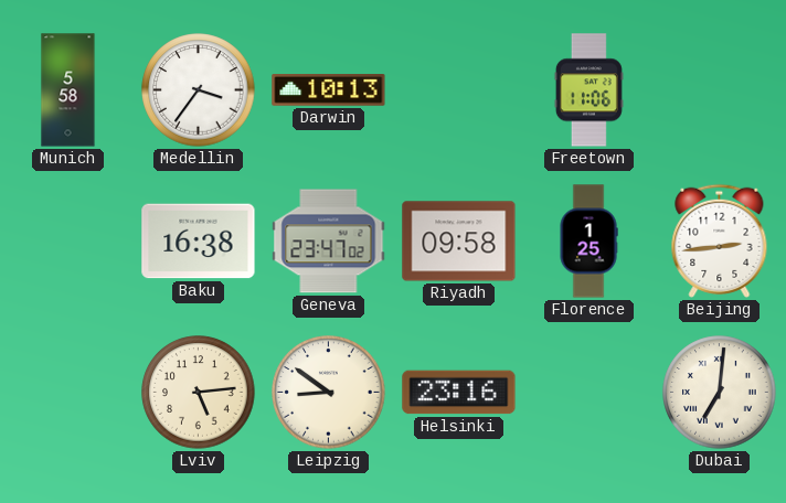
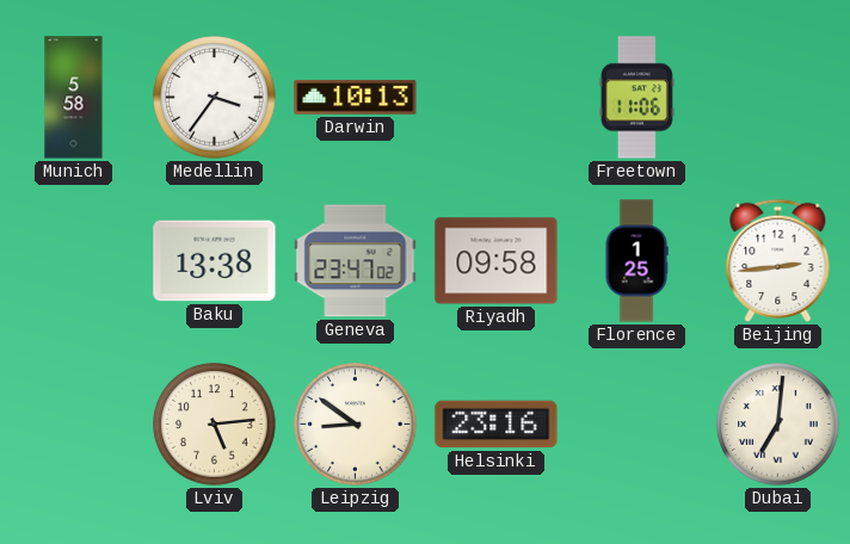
Baku: 16:38 -> 13:38 (215, 261)
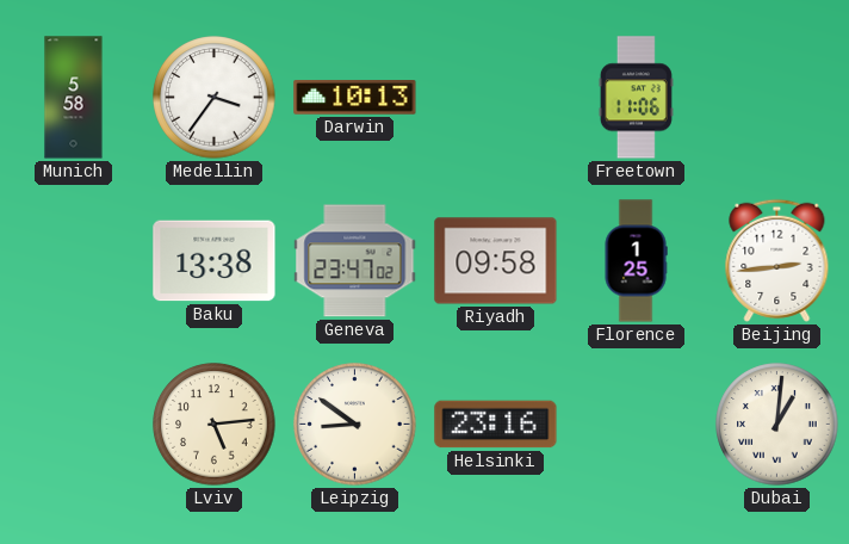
Dubai: 7:01 -> 1:01 (777, 425)
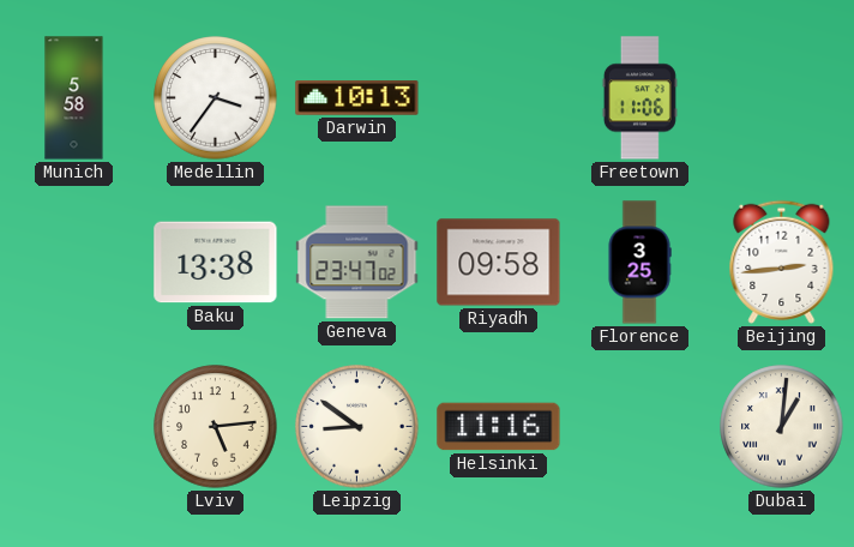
Florence: 1:25 -> 3:25 (639, 263)
Helsinki: 23:16 -> 11:16 (499, 427)
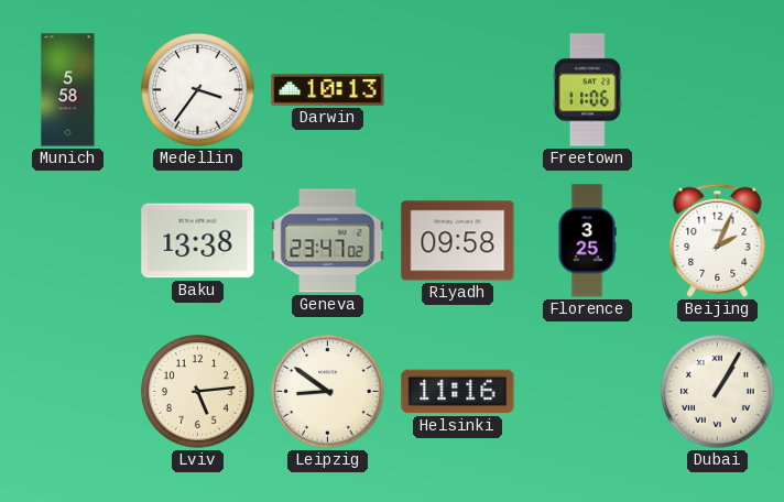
Beijing: 2:44 -> 2:04 (718, 240)
Dubai: 1:01 -> 1:05 (718, 392)
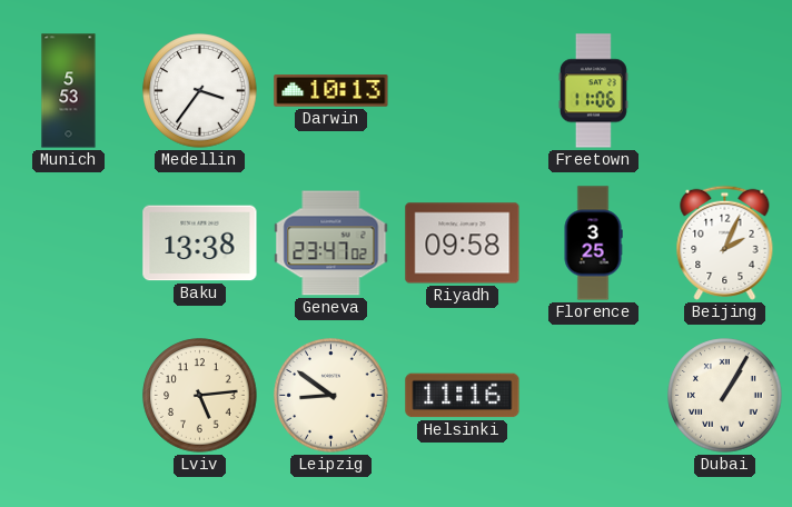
Munich: 5:58 -> 5:53 (69, 91)
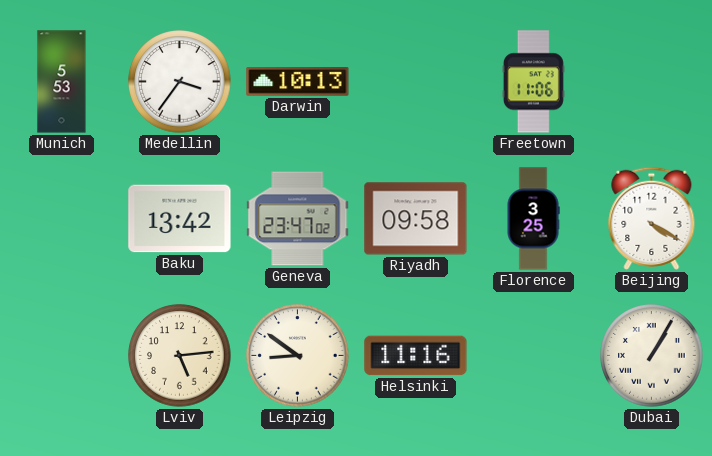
Baku: 13:38 -> 13:42 (180, 219)
Beijing: 2:04 -> 4:20 (652, 218)
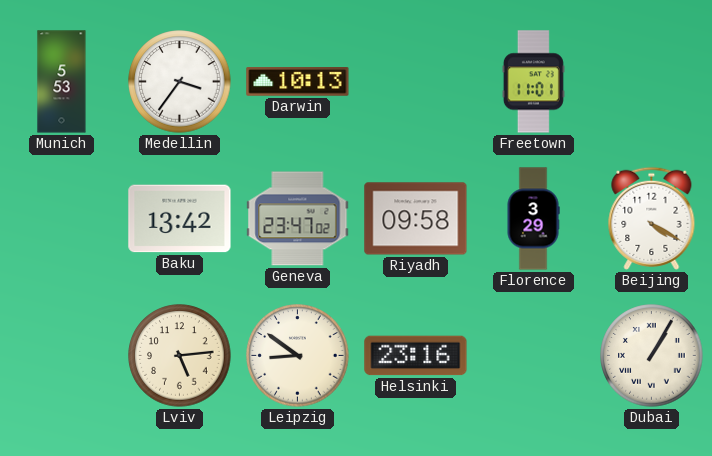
Freetown: 11:06 -> 11:01 (533, 82)
Florence: 3:25 -> 3:29 (533, 219)
Helsinki: 11:16 -> 23:16 (416, 356)
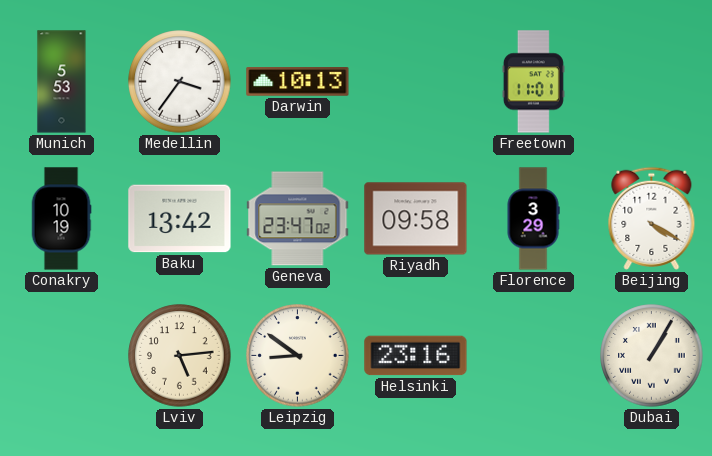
Conakry: none -> 10:19 (61, 219)
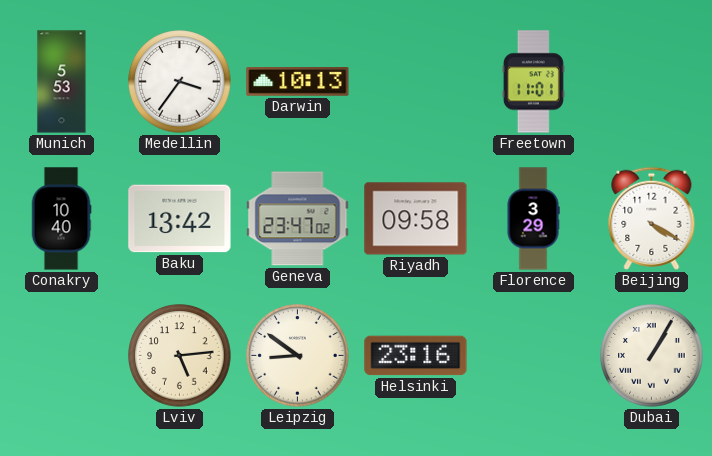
Conakry: 10:19 -> 10:40 (61, 219)
